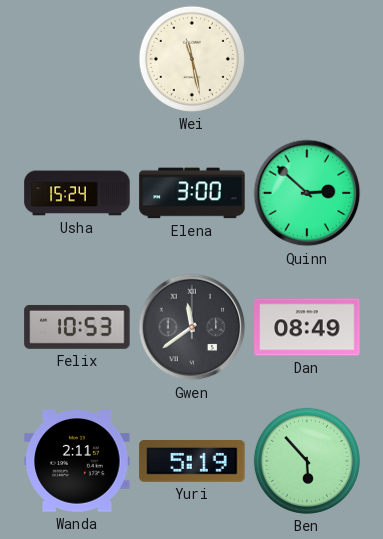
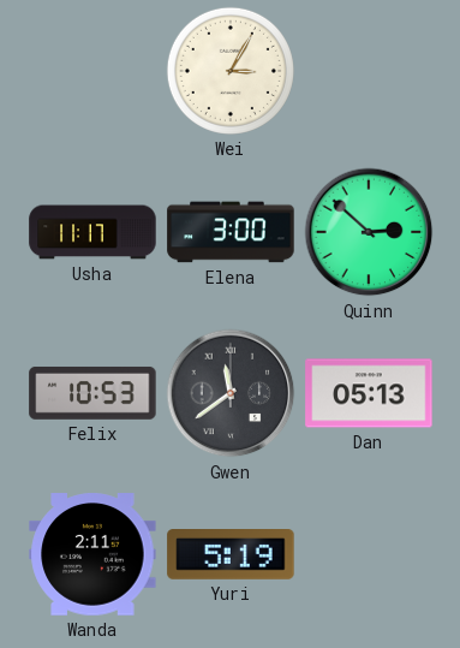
Wei: 11:28 -> 3:05 (231, 71)
Usha: 15:24 -> 11:17 (92, 232)
Dan: 08:49 -> 05:13 (369, 393)
Ben: 5:53 -> none (307, 461)
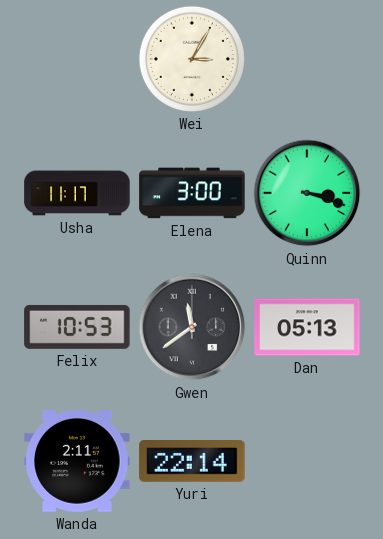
Quinn: 2:52 -> 3:18 (307, 193)
Yuri: 5:19 -> 22:14 (192, 462)
